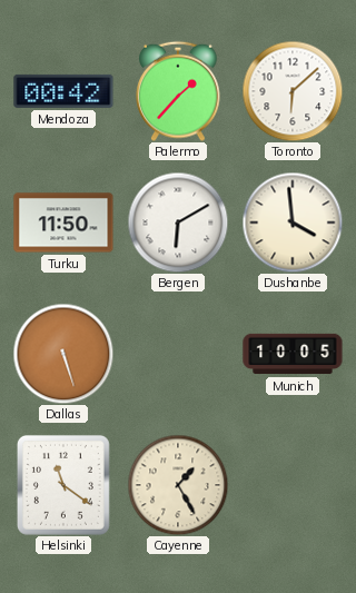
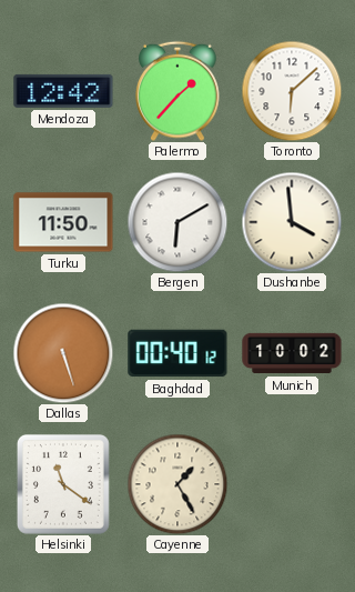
Mendoza: 00:42 -> 12:42 (63, 91)
Baghdad: none -> 00:40 (177, 353)
Munich: 10:05 -> 10:02 (292, 353)
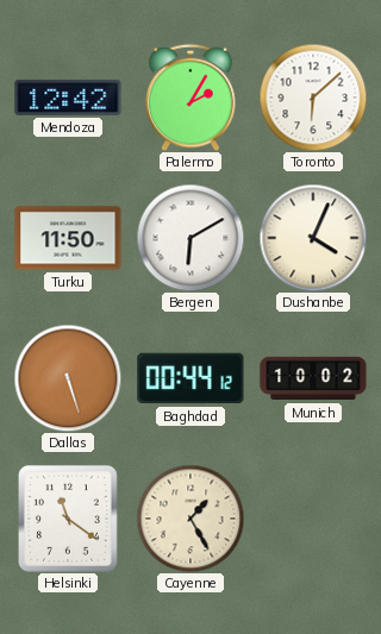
Palermo: 1:37 -> 2:05 (192, 98)
Dushanbe: 3:59 -> 4:04 (313, 238)
Baghdad: 00:40 -> 00:44 (190, 378)
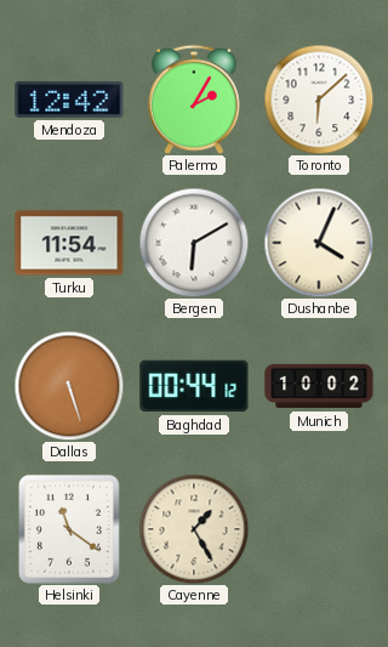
Turku: 11:50 -> 11:54 (69, 243)
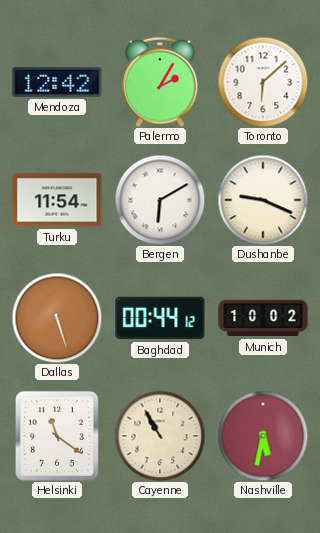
Dushanbe: 4:04 -> 9:19 (263, 200)
Cayenne: 1:25 -> 10:55 (160, 436)
Nashville: none -> 5:32 (263, 436)
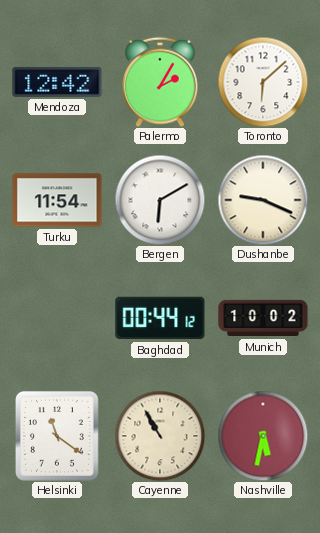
Dallas: 5:27 -> none (57, 318)
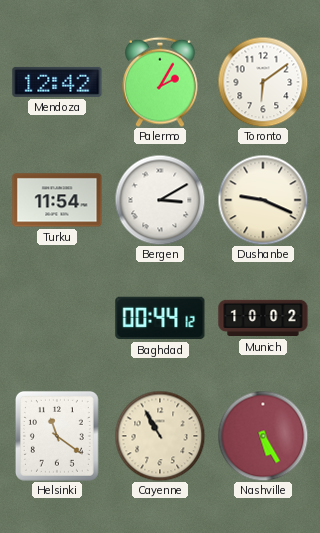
Toronto: 6:08 -> 6:09 (263, 82)
Bergen: 6:10 -> 3:10 (160, 200)
Nashville: 5:32 -> 5:25 (263, 436)
